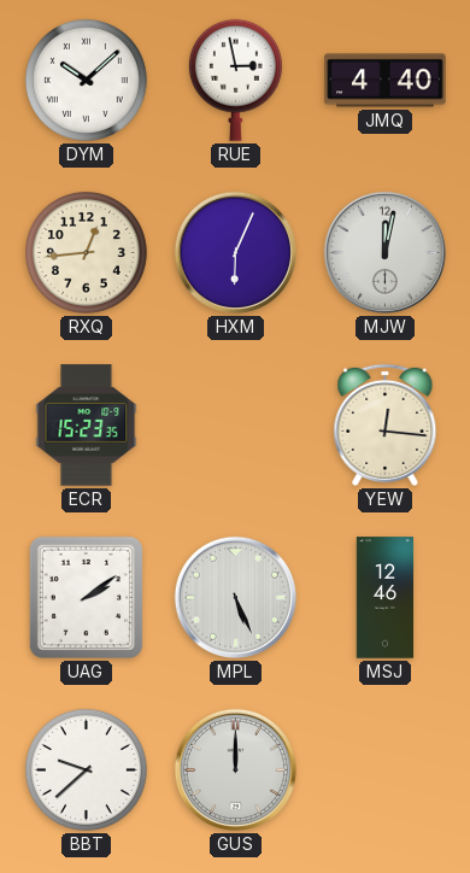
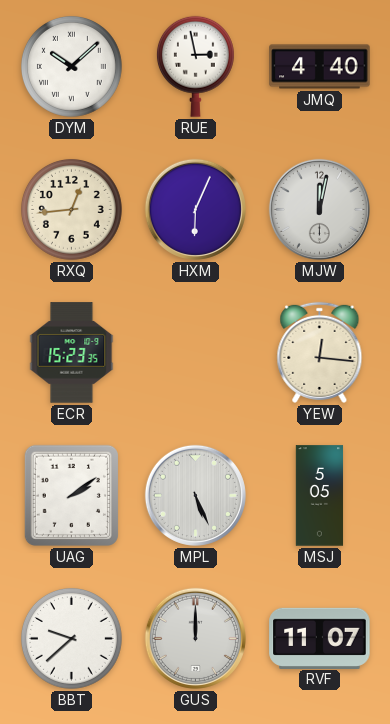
MSJ: 12:46 -> 5:05 (320, 496)
RVF: none -> 11:07 (320, 638)
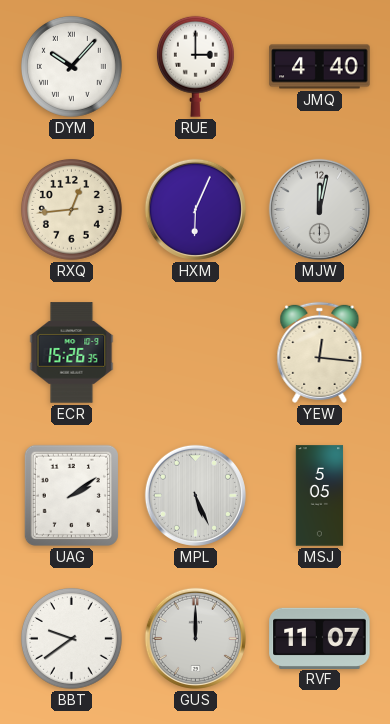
DYM: 10:08 -> 10:07 (71, 66)
RUE: 2:58 -> 3:00 (195, 66)
ECR: 15:23 -> 15:26 (72, 353)
BBT: 9:38 -> 9:39 (71, 638)
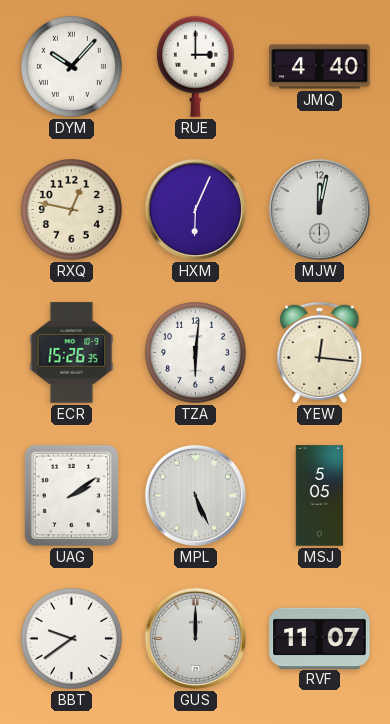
RXQ: 12:44 -> 12:47 (71, 209)
TZA: none -> 6:01 (195, 352)
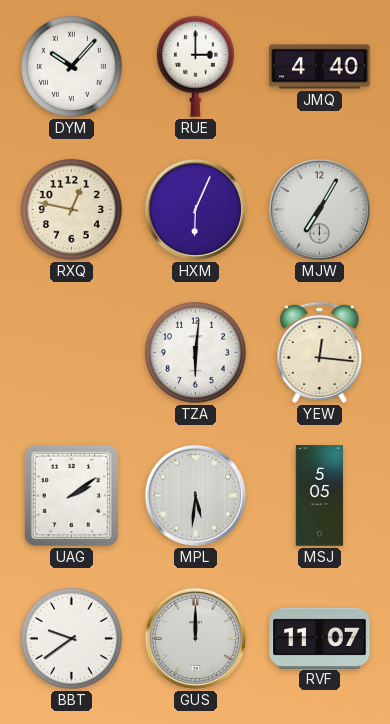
MJW: 12:02 -> 7:05 (319, 209)
ECR: 15:26 -> none (72, 353)
MPL: 5:26 -> 5:31 (195, 495)
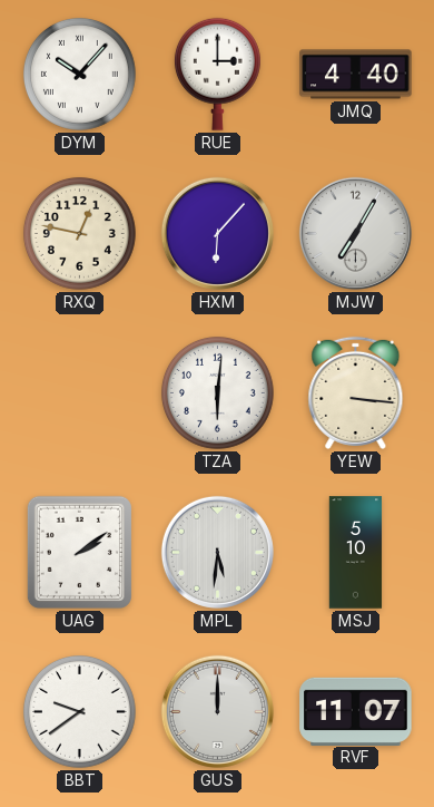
HXM: 6:04 -> 6:07 (217, 233)
YEW: 12:16 -> 3:16 (356, 392)
MSJ: 5:05 -> 5:10 (356, 553)
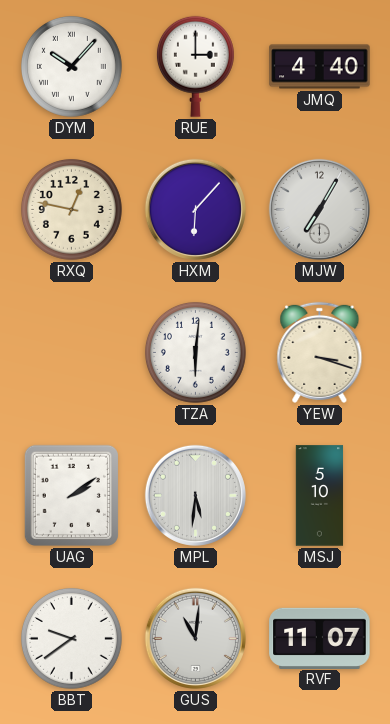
YEW: 3:16 -> 3:18 (320, 352)
GUS: 12:00 -> 11:01 (195, 638)
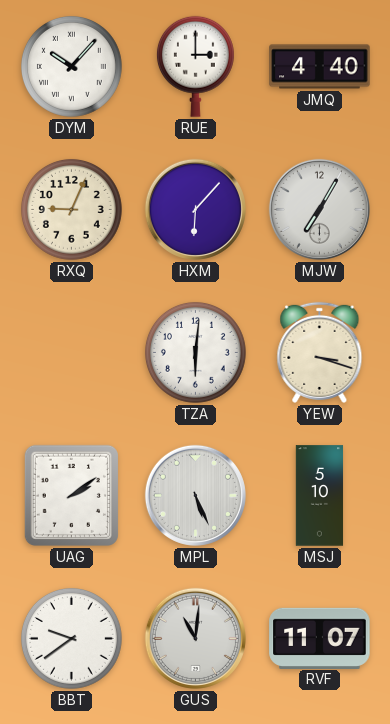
RXQ: 12:47 -> 9:04 (71, 209)
MPL: 5:31 -> 5:26 (195, 495)
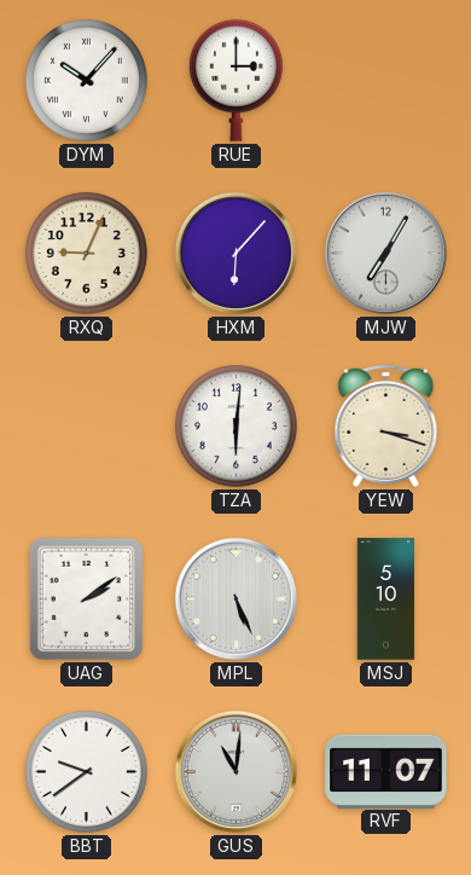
JMQ: 4:40 -> none (320, 67)
